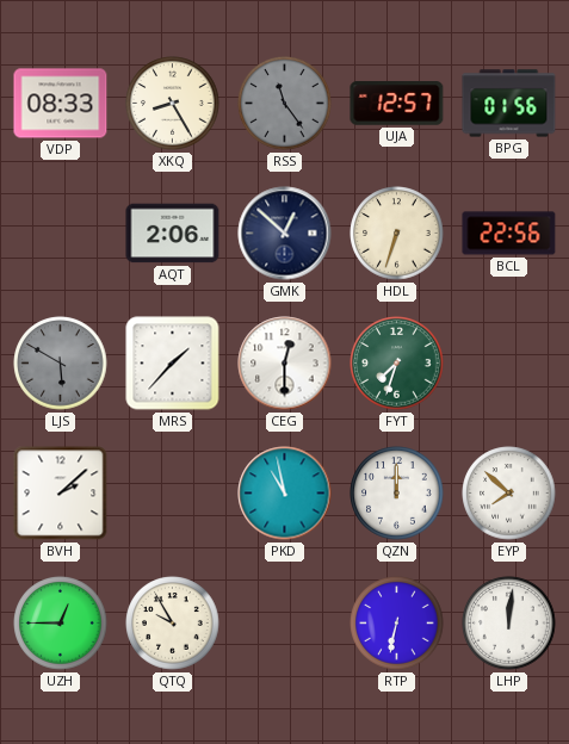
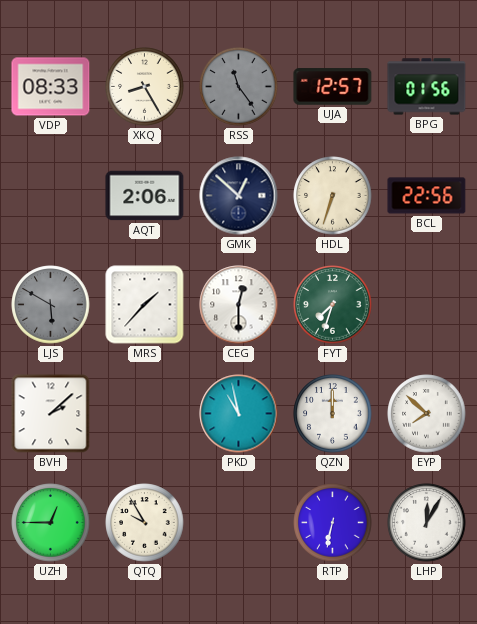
LHP: 12:01 -> 12:05 (427, 523)
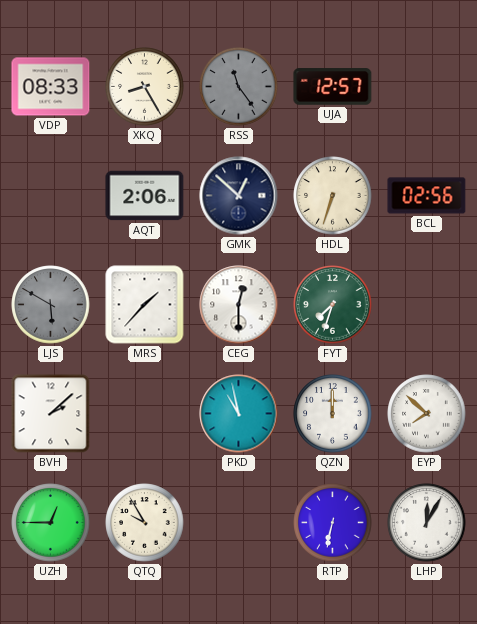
BPG: 01:56 -> none (427, 87)
BCL: 22:56 -> 02:56 (427, 196)
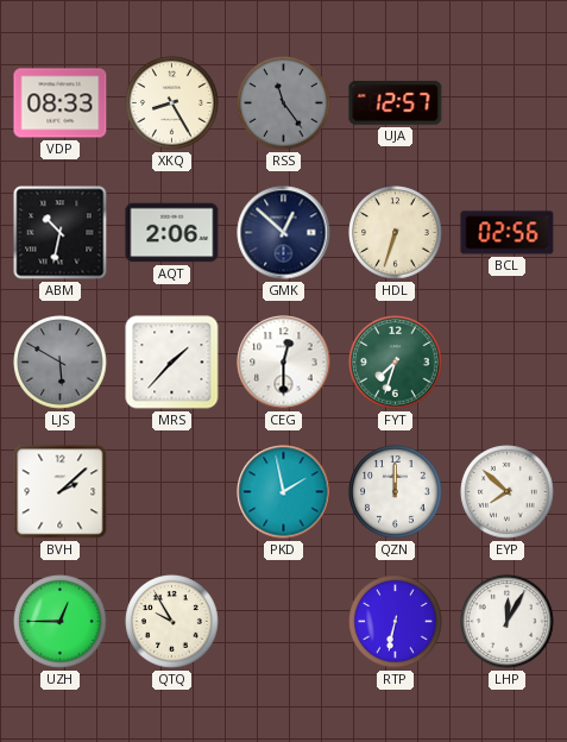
ABM: none -> 10:32 (61, 233)
PKD: 10:58 -> 1:58 (284, 492)
